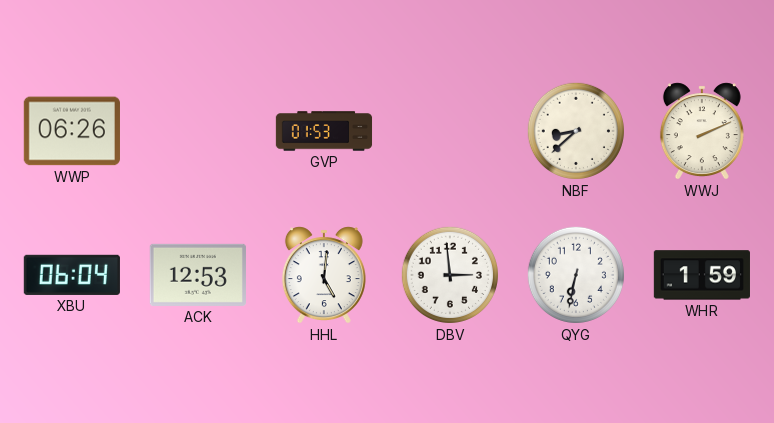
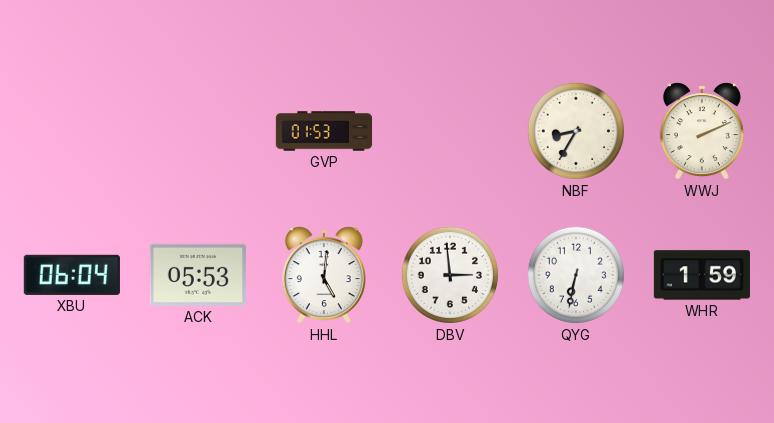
WWP: 06:26 -> none (72, 131)
NBF: 8:38 -> 8:35 (576, 131)
ACK: 12:53 -> 05:53 (198, 275)
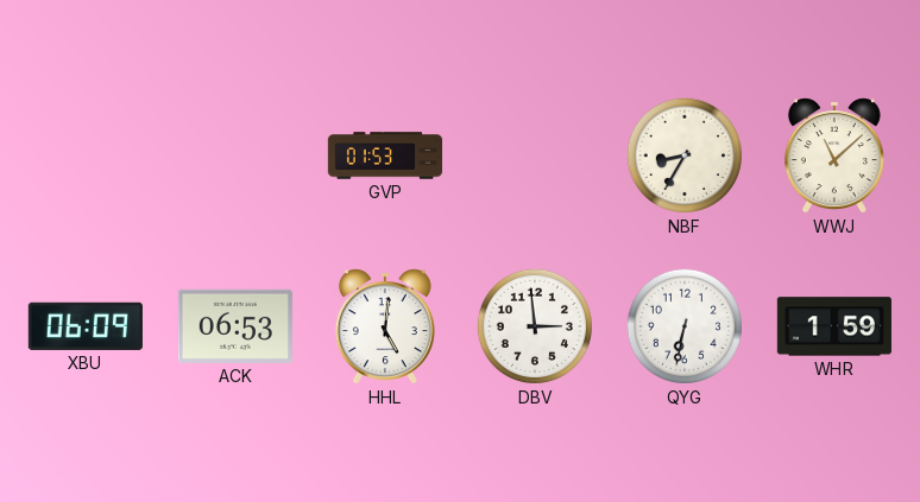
WWJ: 2:11 -> 11:08 (834, 155)
XBU: 06:04 -> 06:09 (86, 326)
ACK: 05:53 -> 06:53 (235, 326)
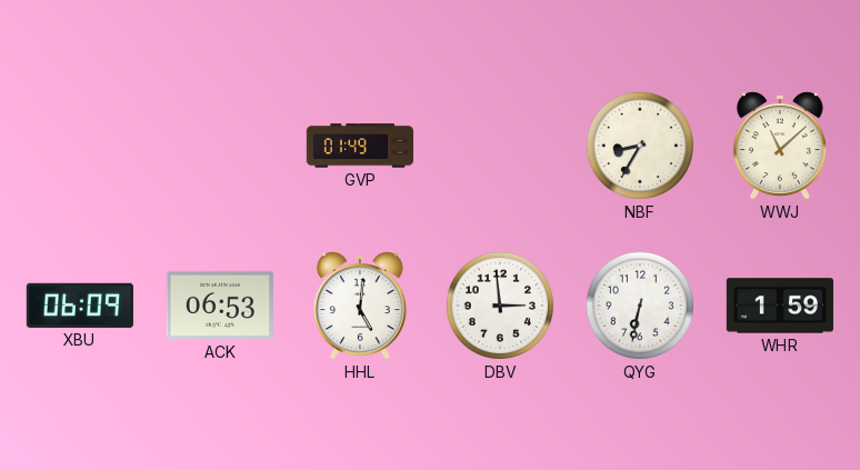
GVP: 01:53 -> 01:49 (360, 146)
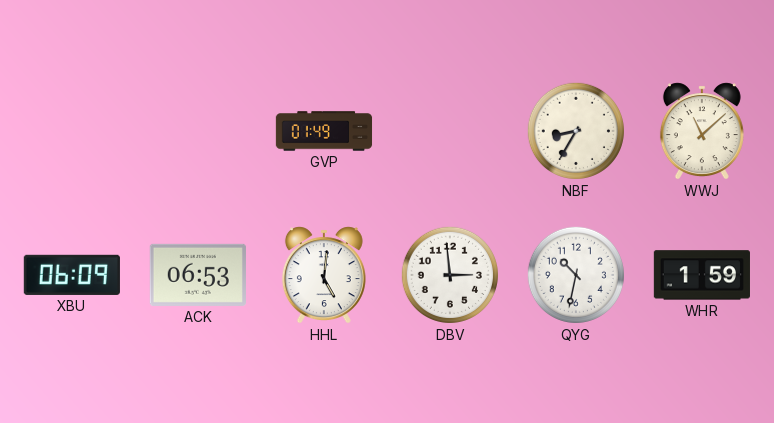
QYG: 6:32 -> 10:32 (576, 275)
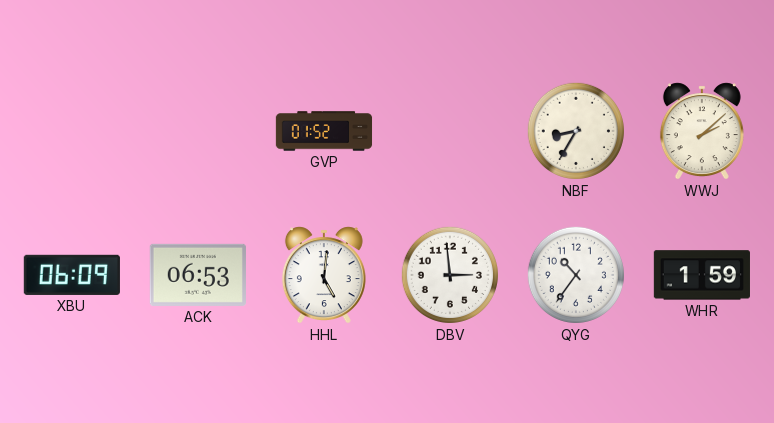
GVP: 01:49 -> 01:52 (324, 131)
WWJ: 11:08 -> 2:08 (702, 131)
QYG: 10:32 -> 10:36 (576, 275)
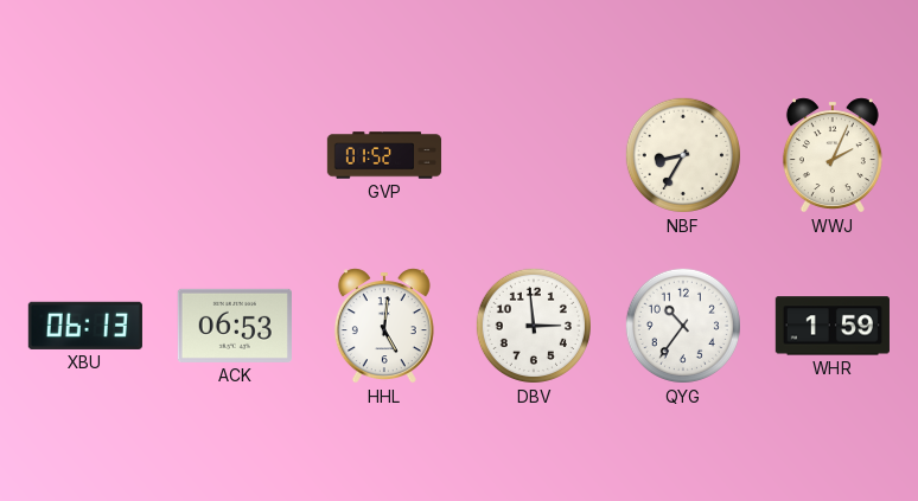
WWJ: 2:08 -> 2:04 (833, 155)
XBU: 06:09 -> 06:13 (85, 326)
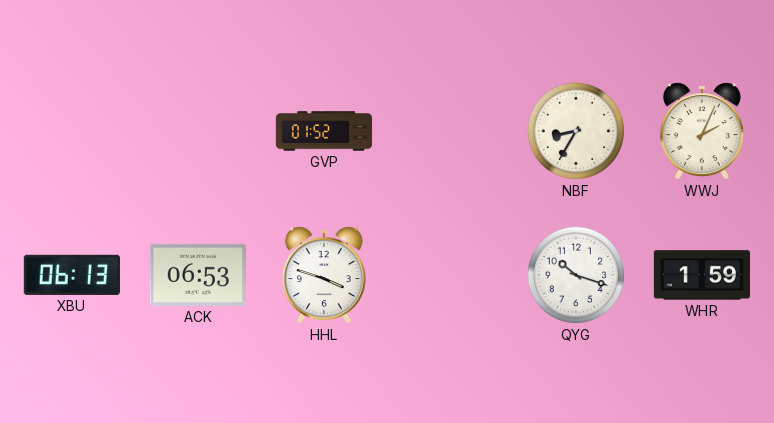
HHL: 5:01 -> 3:48 (324, 275)
DBV: 2:59 -> none (534, 326)
QYG: 10:36 -> 10:18 (576, 275)
